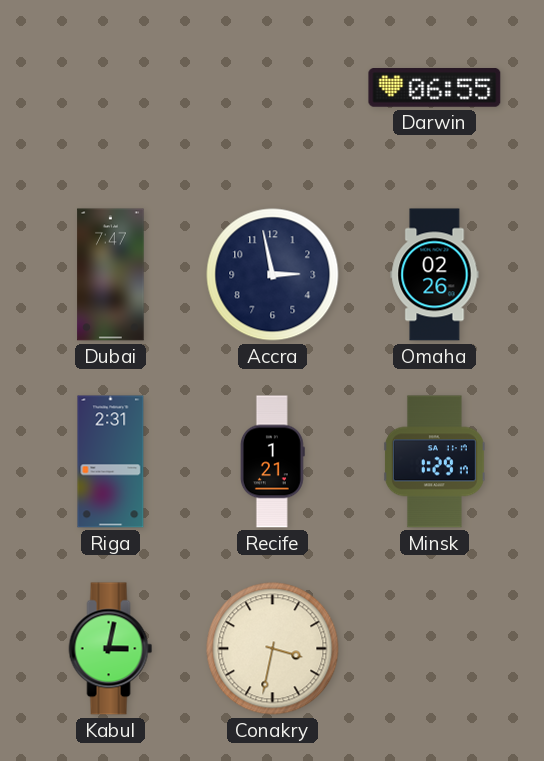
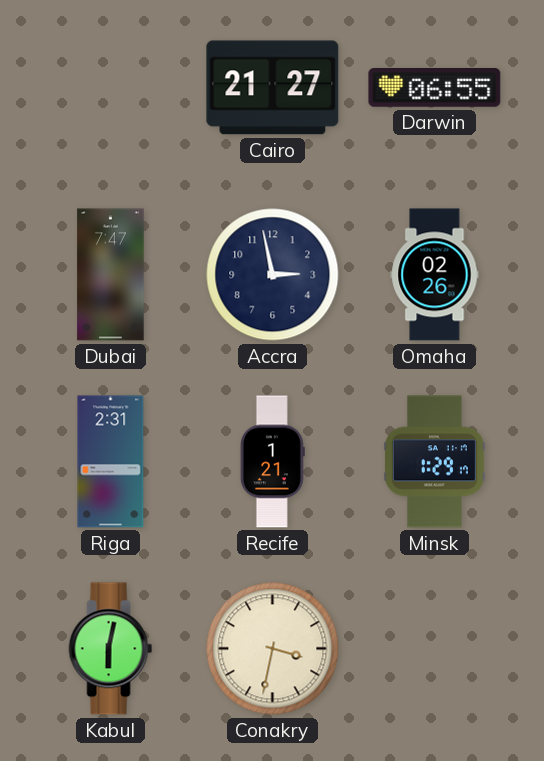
Cairo: none -> 21:27 (273, 88)
Kabul: 3:02 -> 6:02 (111, 649)
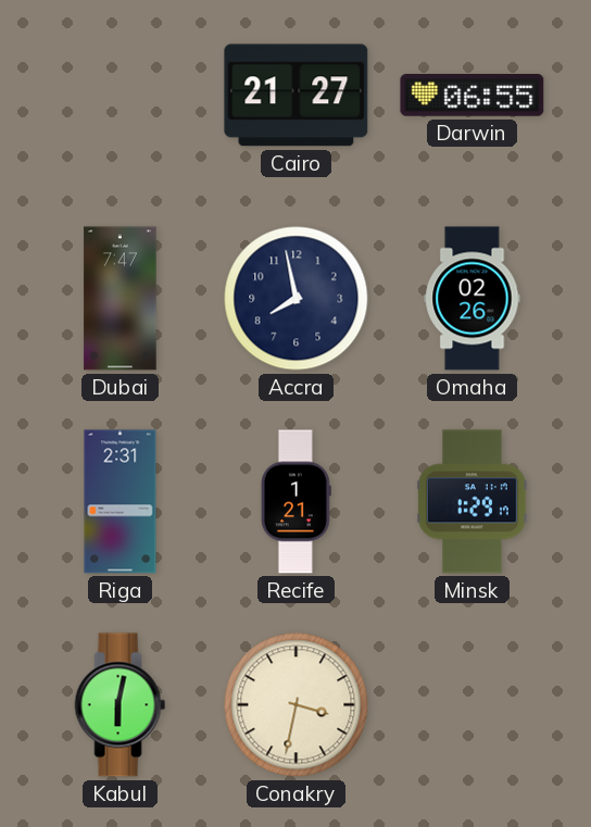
Accra: 2:58 -> 7:58 (297, 299)
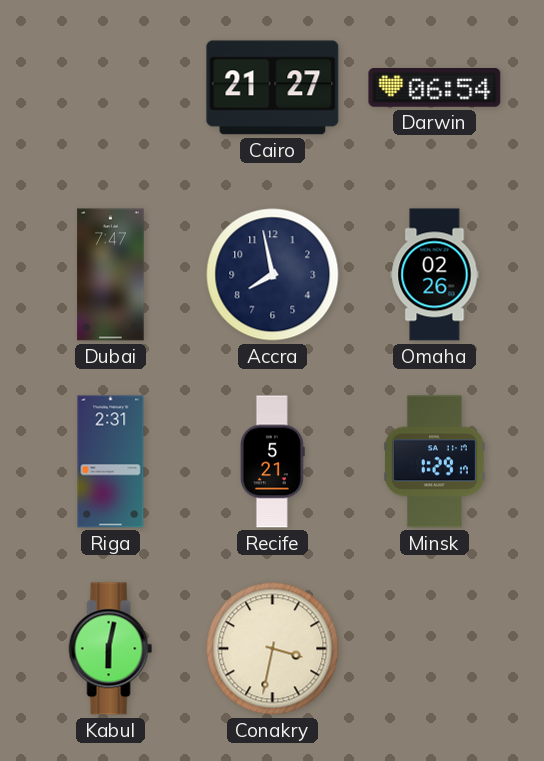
Darwin: 06:55 -> 06:54 (435, 88)
Recife: 1:21 -> 5:21 (272, 462)
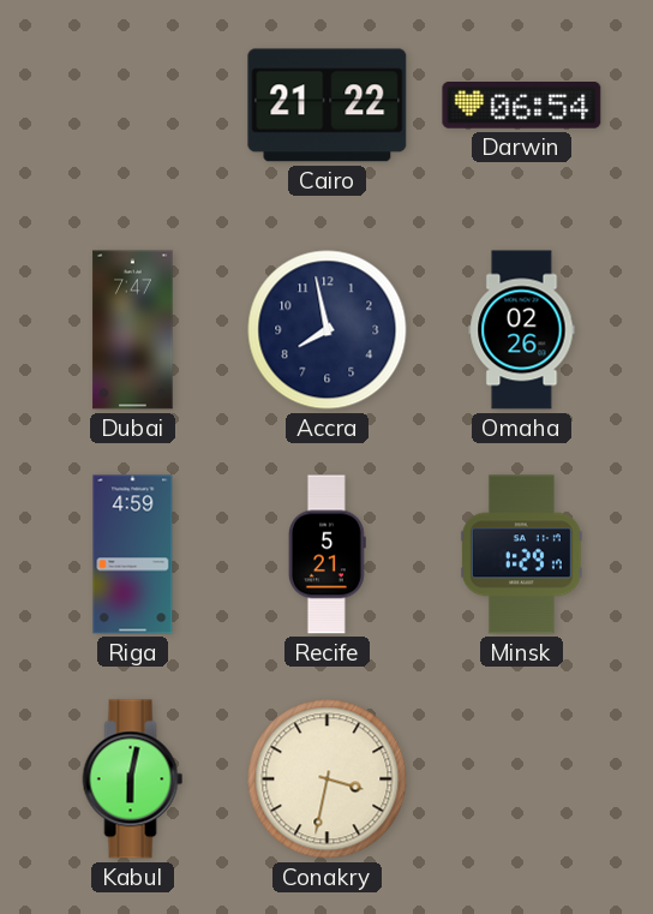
Cairo: 21:27 -> 21:22 (328, 106)
Riga: 2:31 -> 4:59 (133, 555)
